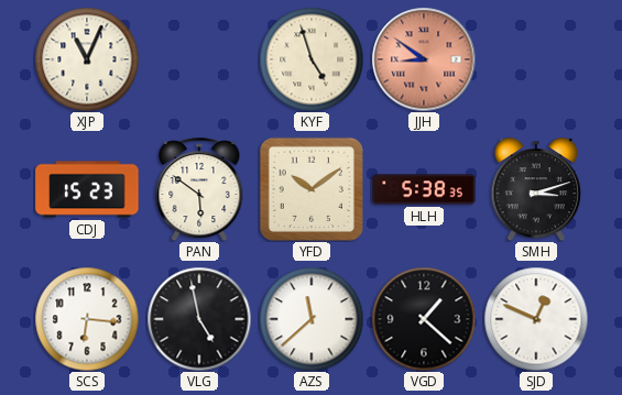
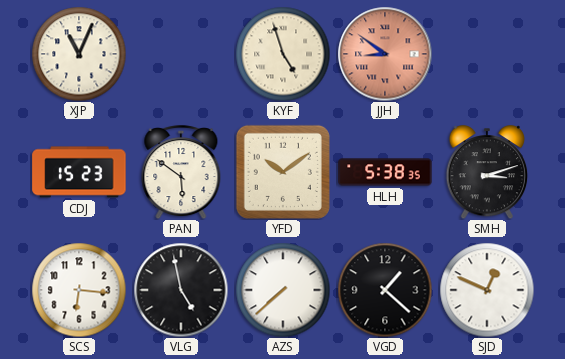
AZS: 11:38 -> 7:38 (283, 290)
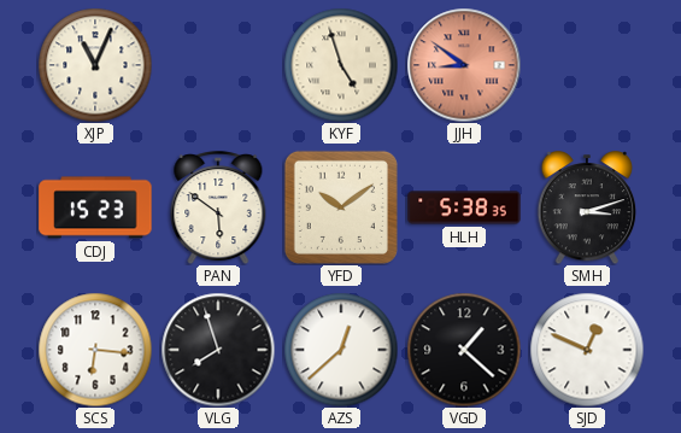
VLG: 4:58 -> 7:57 (218, 350)
AZS: 7:38 -> 12:38 (341, 350)
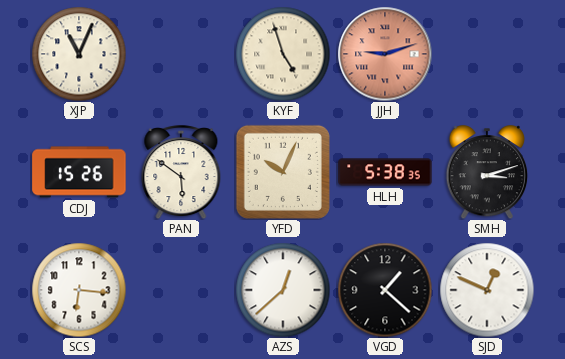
JJH: 8:51 -> 9:12 (385, 54)
CDJ: 15:23 -> 15:26 (79, 172)
YFD: 10:09 -> 10:04 (283, 172)
VLG: 7:57 -> none (218, 350)
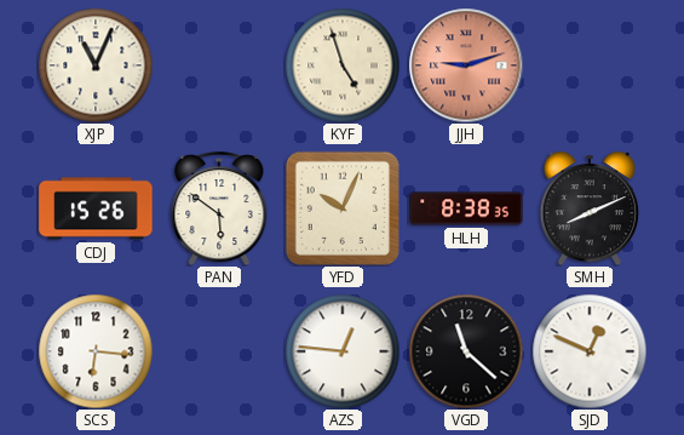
HLH: 5:38 -> 8:38 (466, 208)
SMH: 3:12 -> 8:11 (590, 210)
AZS: 12:38 -> 12:46 (343, 351)
VGD: 1:22 -> 11:22 (466, 351)
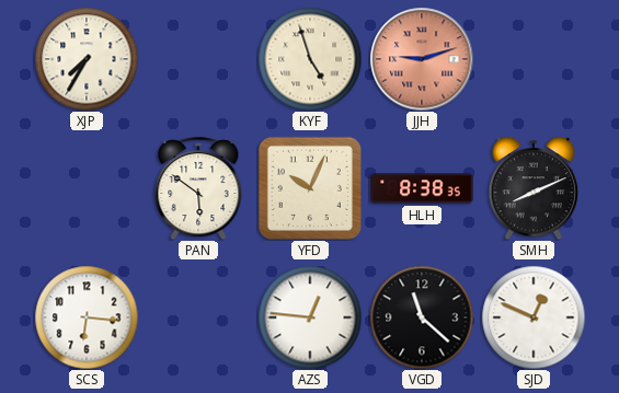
XJP: 11:04 -> 7:35 (87, 59)
CDJ: 15:26 -> none (96, 208)
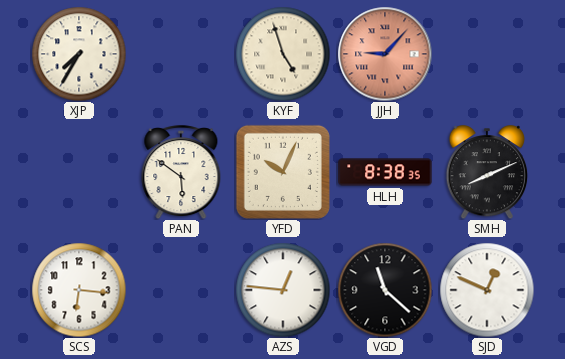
JJH: 9:12 -> 9:07 (385, 54)
